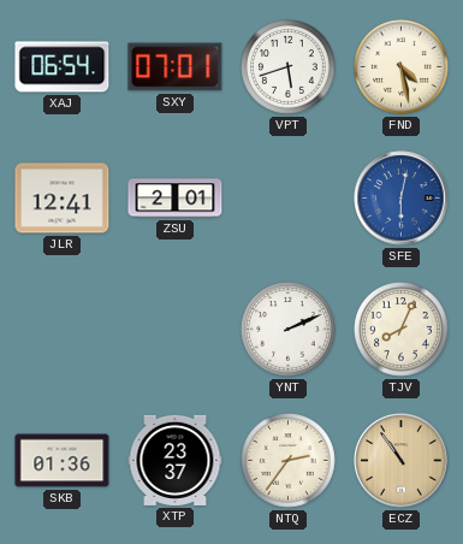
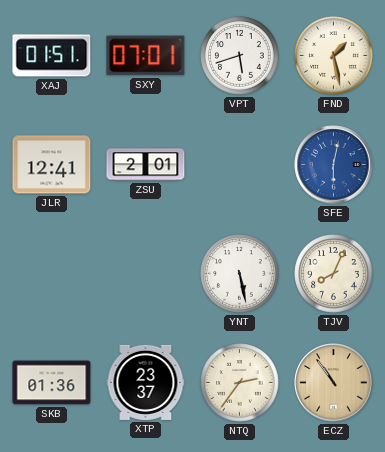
XAJ: 06:54 -> 01:51 (52, 56)
FND: 4:28 -> 1:28 (334, 56)
YNT: 2:11 -> 5:28 (240, 274)
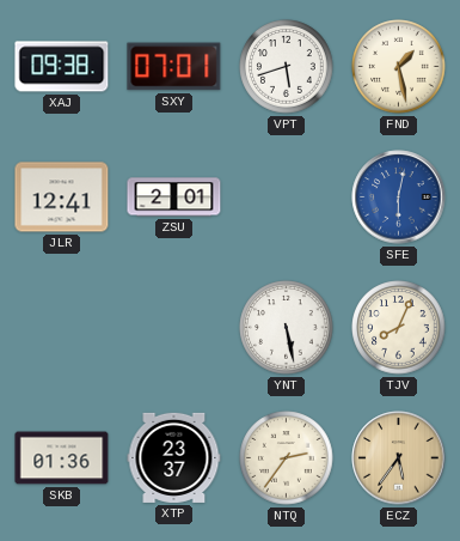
XAJ: 01:51 -> 09:38 (62, 67)
ECZ: 10:54 -> 5:36 (399, 458)
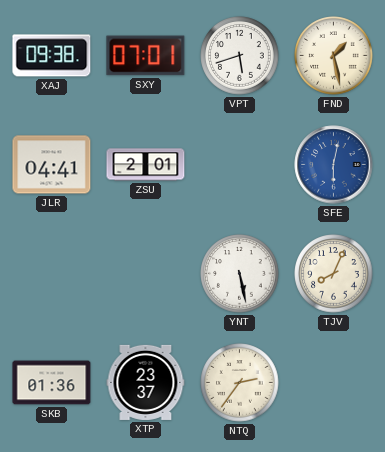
JLR: 12:41 -> 04:41 (52, 165)
ECZ: 5:36 -> none (399, 458)
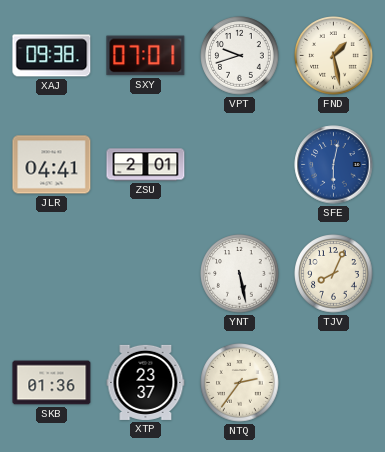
VPT: 5:42 -> 9:42 (240, 56)
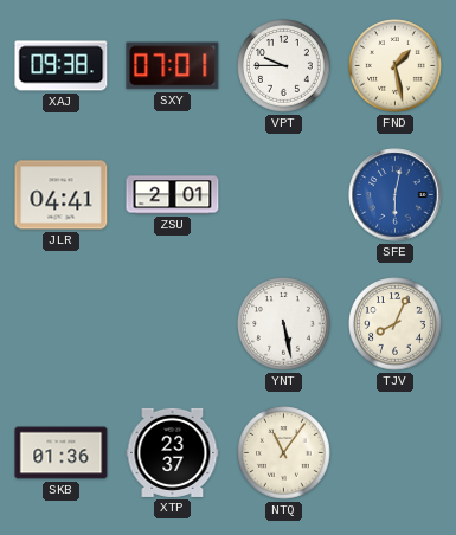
VPT: 9:42 -> 9:45 (284, 66)
NTQ: 2:36 -> 11:06 (284, 453)
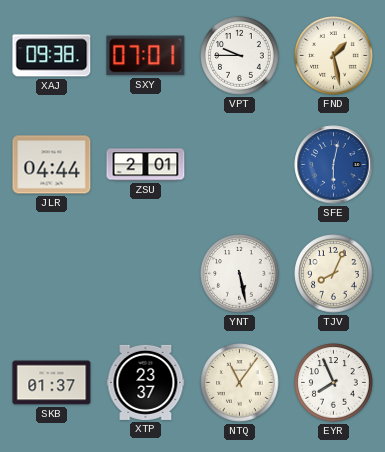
JLR: 04:41 -> 04:44 (52, 165)
SKB: 01:36 -> 01:37 (52, 383)
EYR: none -> 7:56 (334, 383)
